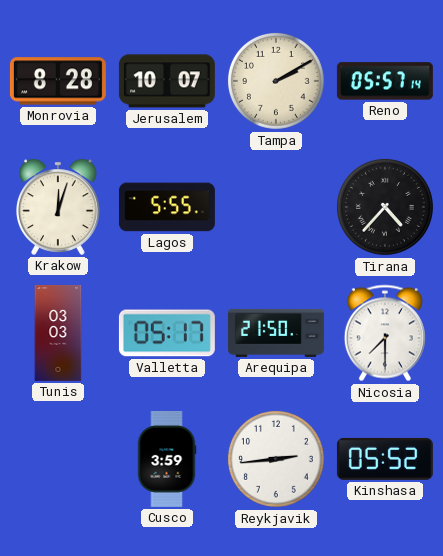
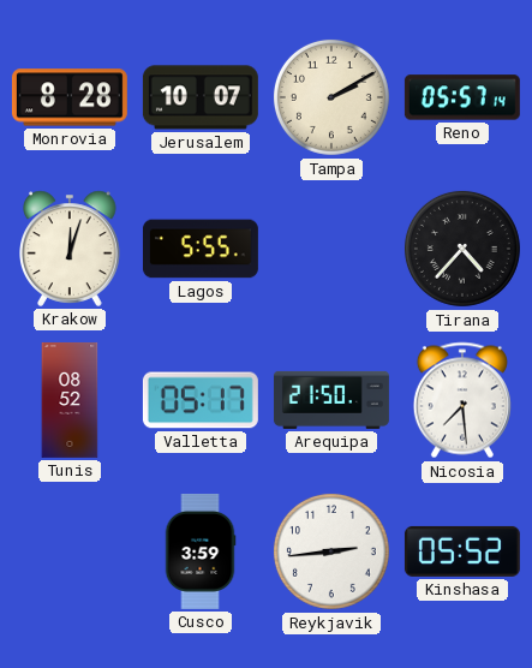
Tunis: 03:03 -> 08:52 (70, 400)
Nicosia: 7:30 -> 7:29 (462, 400)
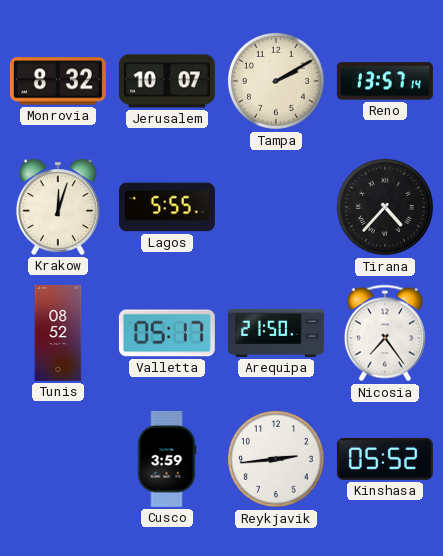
Monrovia: 8:28 -> 8:32 (58, 81)
Reno: 05:57 -> 13:57 (385, 81)
Nicosia: 7:29 -> 7:24 (385, 333)
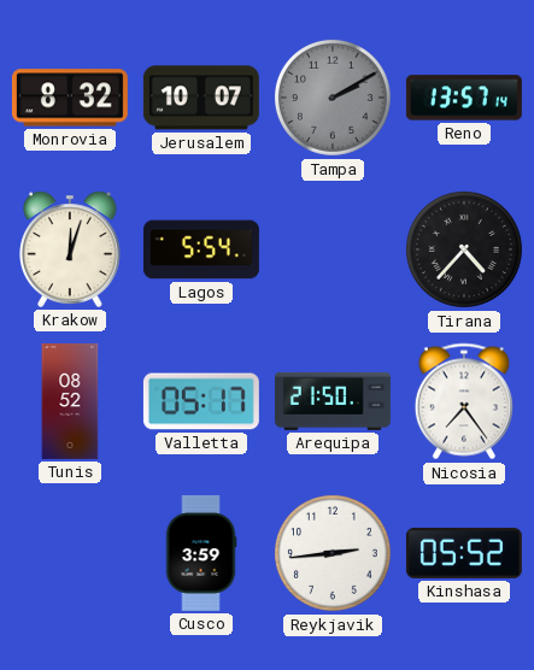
Tampa dial: cream -> grey (333, 98)
Lagos: 5:55 -> 5:54 (201, 249)
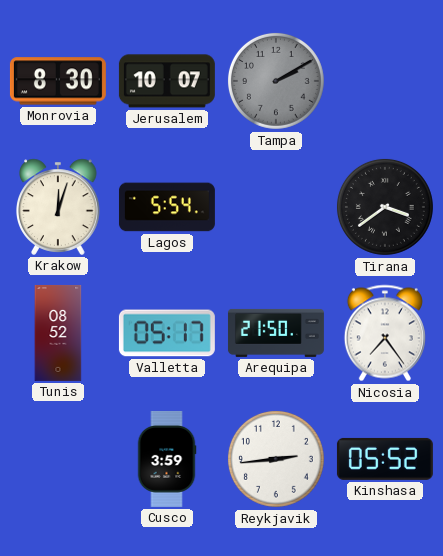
Monrovia: 8:32 -> 8:30 (58, 81)
Reno: 13:57 -> none (464, 98)
Tirana: 4:37 -> 3:39 (385, 207)
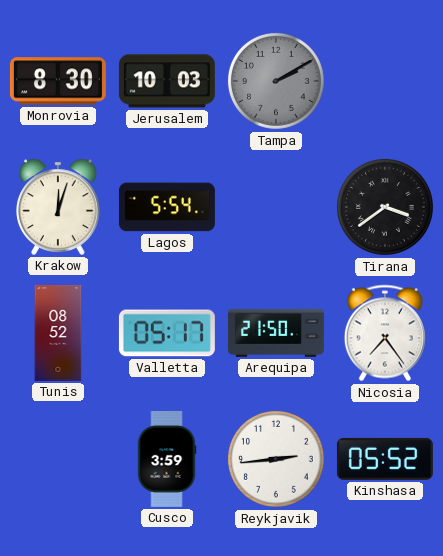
Jerusalem: 10:07 -> 10:03 (167, 81)
